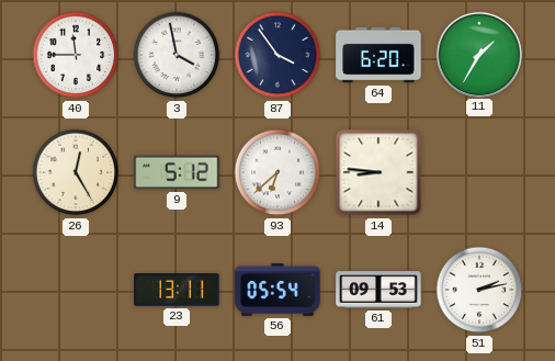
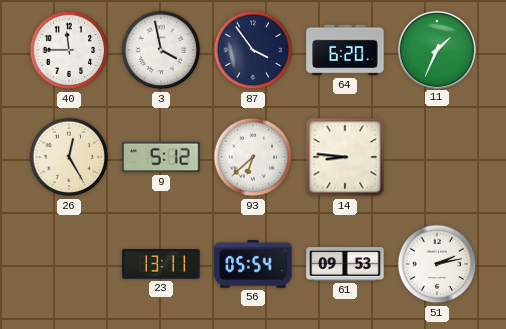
11: 1:35 -> 1:34 (436, 49)
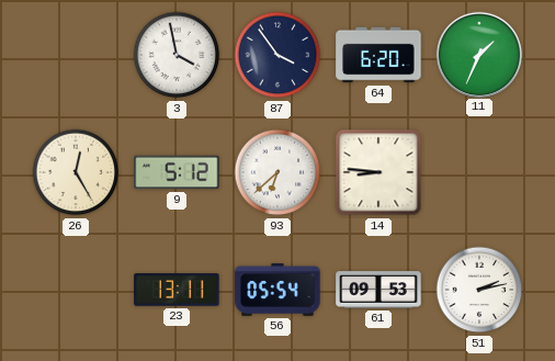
40: 11:45 -> none (69, 50)
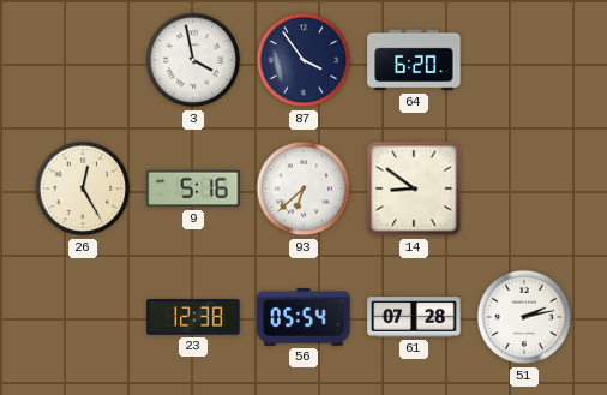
11: 1:34 -> none (478, 54)
9: 5:12 -> 5:16 (193, 188)
14: 8:46 -> 8:51 (414, 188)
23: 13:11 -> 12:38 (193, 317)
61: 09:53 -> 07:28 (414, 317)
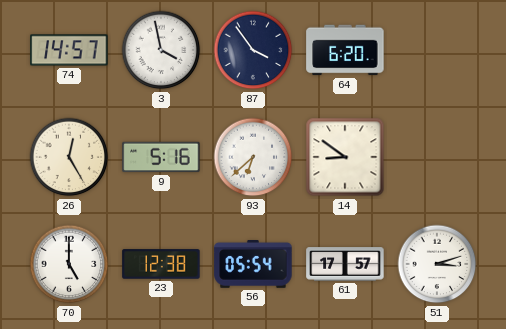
74: none -> 14:57 (69, 50)
70: none -> 5:00 (69, 264)
61: 07:28 -> 17:57 (345, 264)
51: 2:13 -> 3:12 (437, 264)
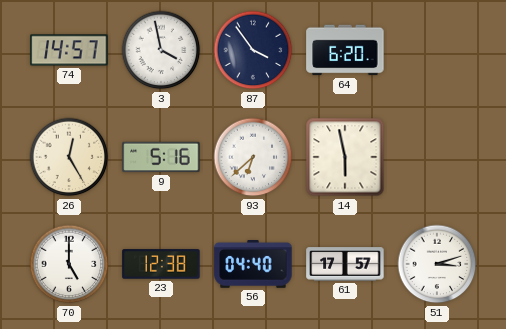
14: 8:51 -> 5:58 (345, 157)
56: 05:54 -> 04:40 (253, 265)
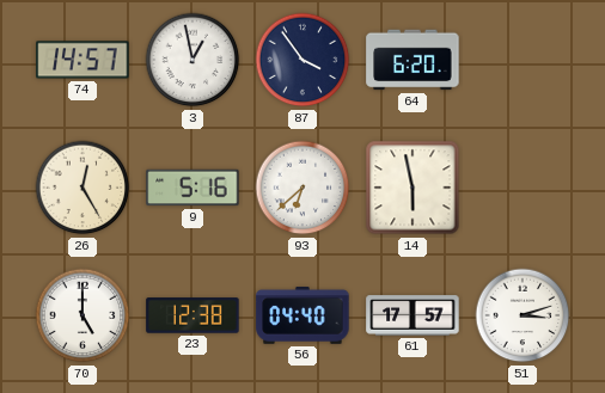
3: 3:58 -> 12:58 (192, 60)
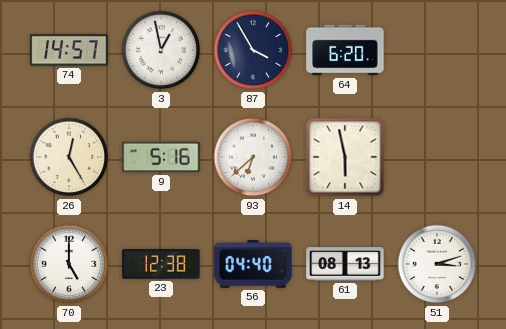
87: 3:54 -> 3:55 (253, 50)
61: 17:57 -> 08:13 (345, 264)
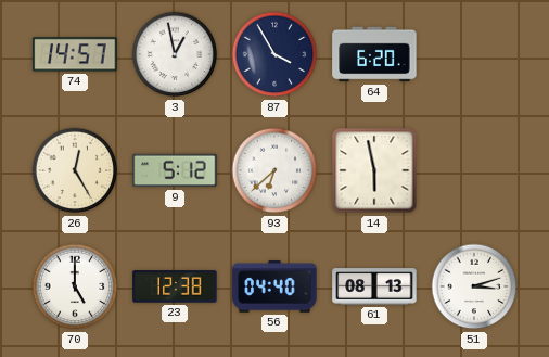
9: 5:16 -> 5:12 (175, 170)
